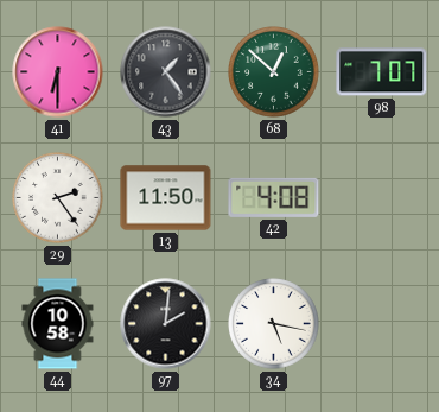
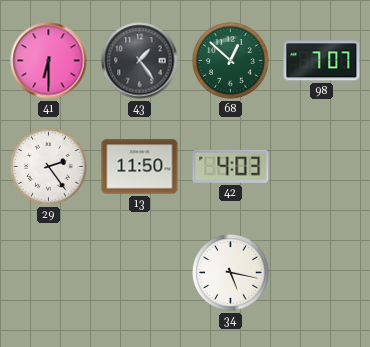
42: 4:08 -> 4:03 (231, 166)
44: 10:58 -> none (58, 324)
97: 2:01 -> none (166, 324)
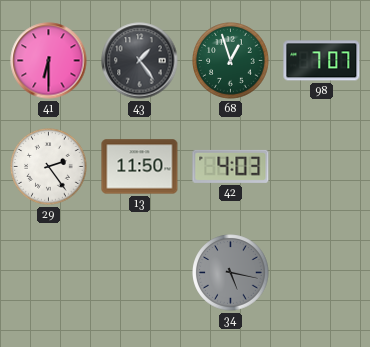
68: 12:52 -> 12:57 (231, 61)
34 dial: white -> grey (231, 273)
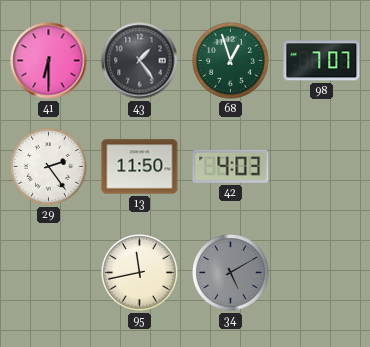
95: none -> 11:43 (140, 273)
34: 5:17 -> 5:10 (231, 273)
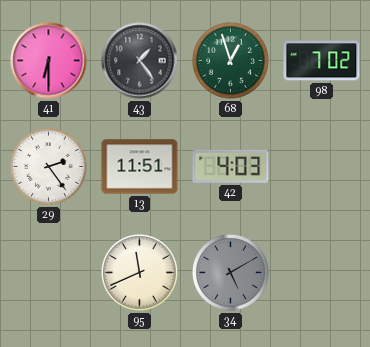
98: 7:07 -> 7:02 (322, 61)
13: 11:50 -> 11:51 (140, 167)
95: 11:43 -> 11:41 (140, 273)
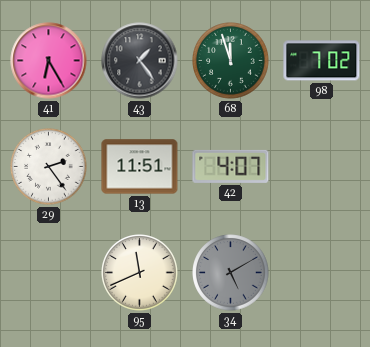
41: 6:30 -> 6:25 (49, 61)
68: 12:57 -> 11:57 (231, 61)
42: 4:03 -> 4:07 (231, 166)
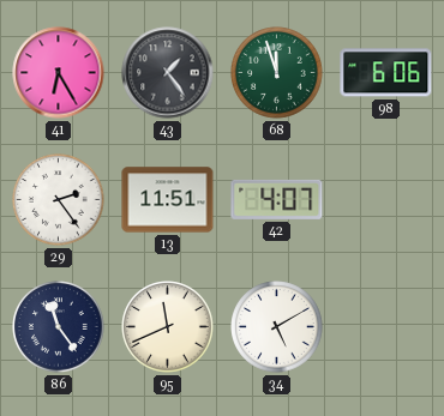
98: 7:02 -> 6:06 (386, 73)
86: none -> 11:24 (59, 327)
34 dial: grey -> white (277, 327)
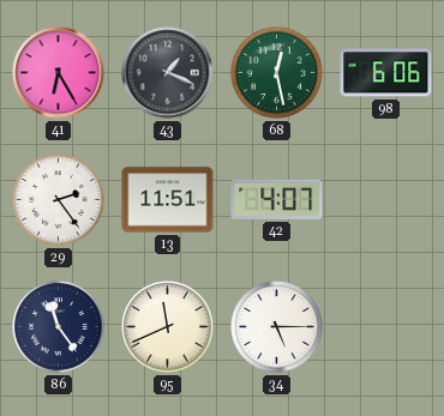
43: 1:24 -> 1:19 (168, 73)
68: 11:57 -> 12:28 (277, 73)
34: 5:10 -> 5:15 (277, 327)
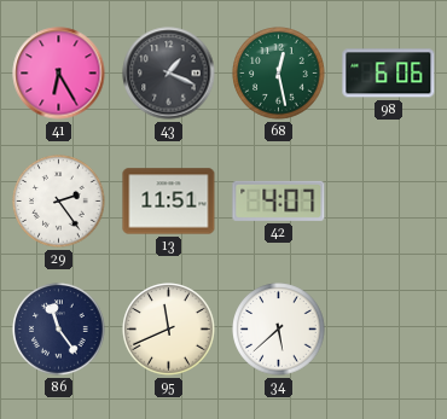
34: 5:15 -> 5:38 (279, 330)
